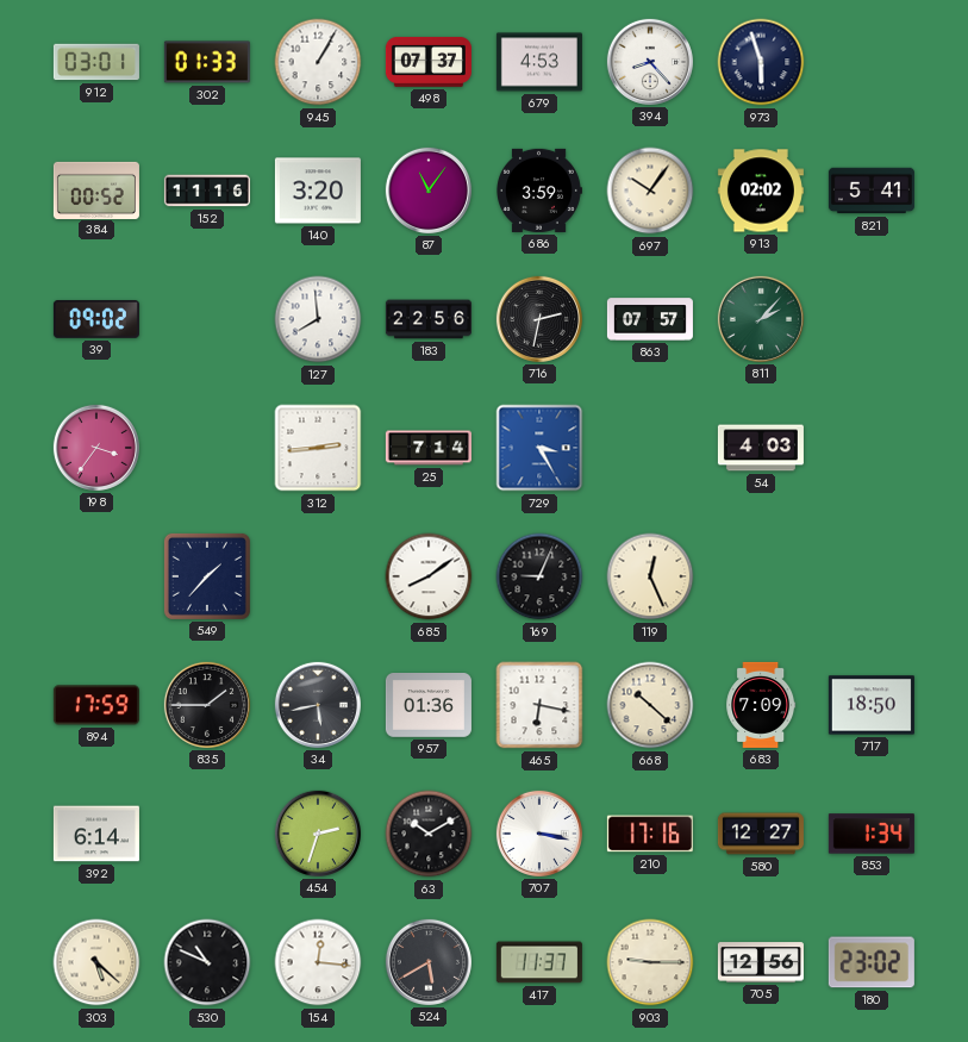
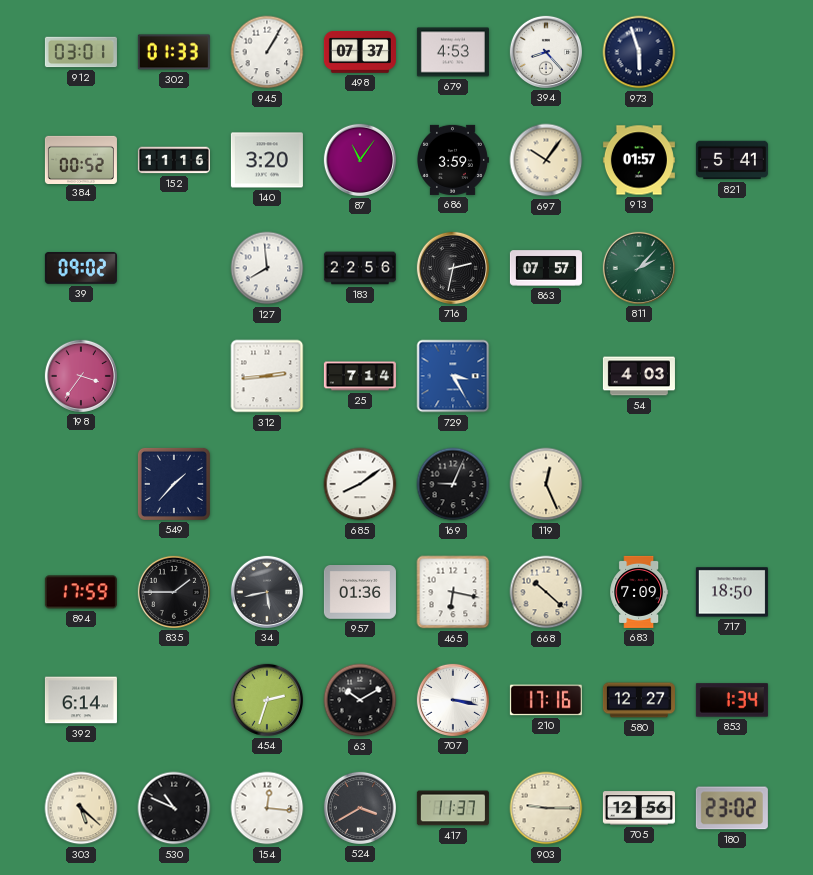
913: 02:02 -> 01:57 (639, 160)
524: 5:40 -> 3:40 (360, 808)
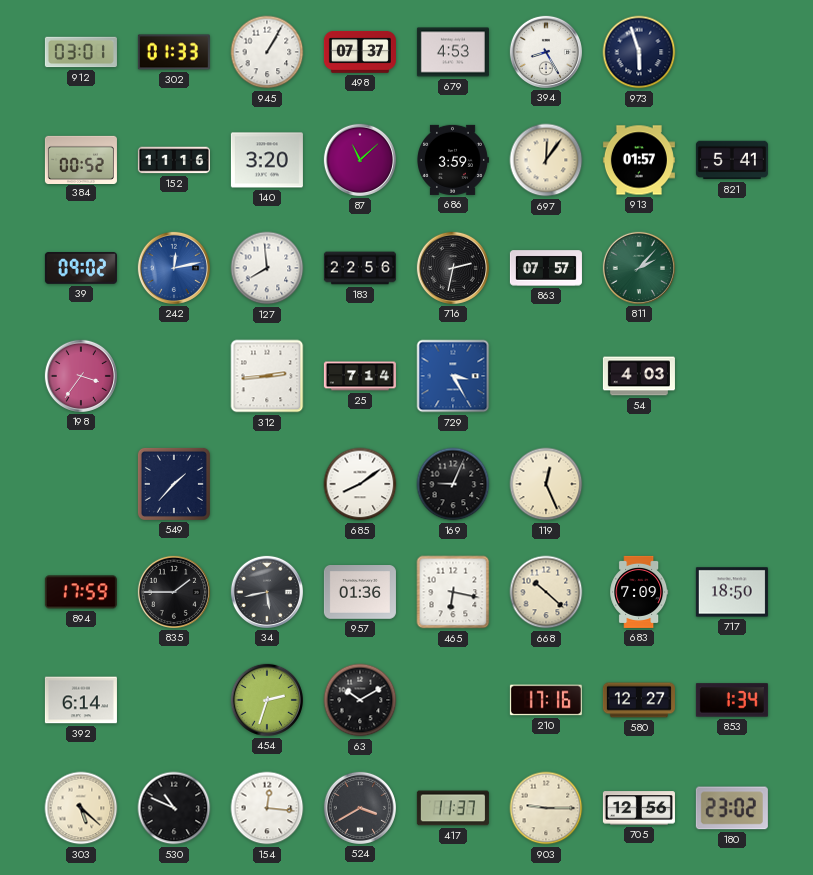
394: 8:23 -> 8:25 (546, 52)
87: 11:06 -> 11:08 (360, 160)
697: 10:06 -> 12:06 (546, 160)
242: none -> 12:13 (174, 268)
707: 3:17 -> none (453, 700)
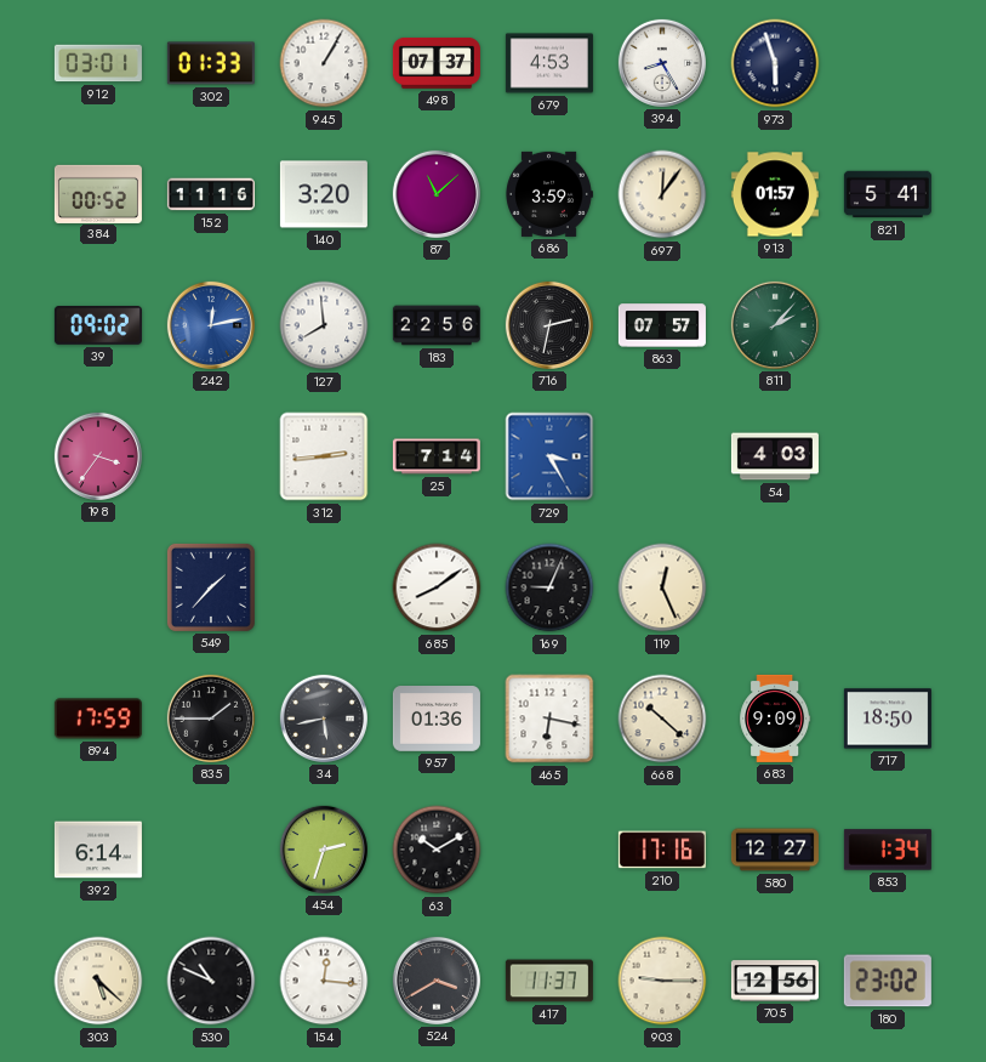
683: 7:09 -> 9:09 (775, 719)
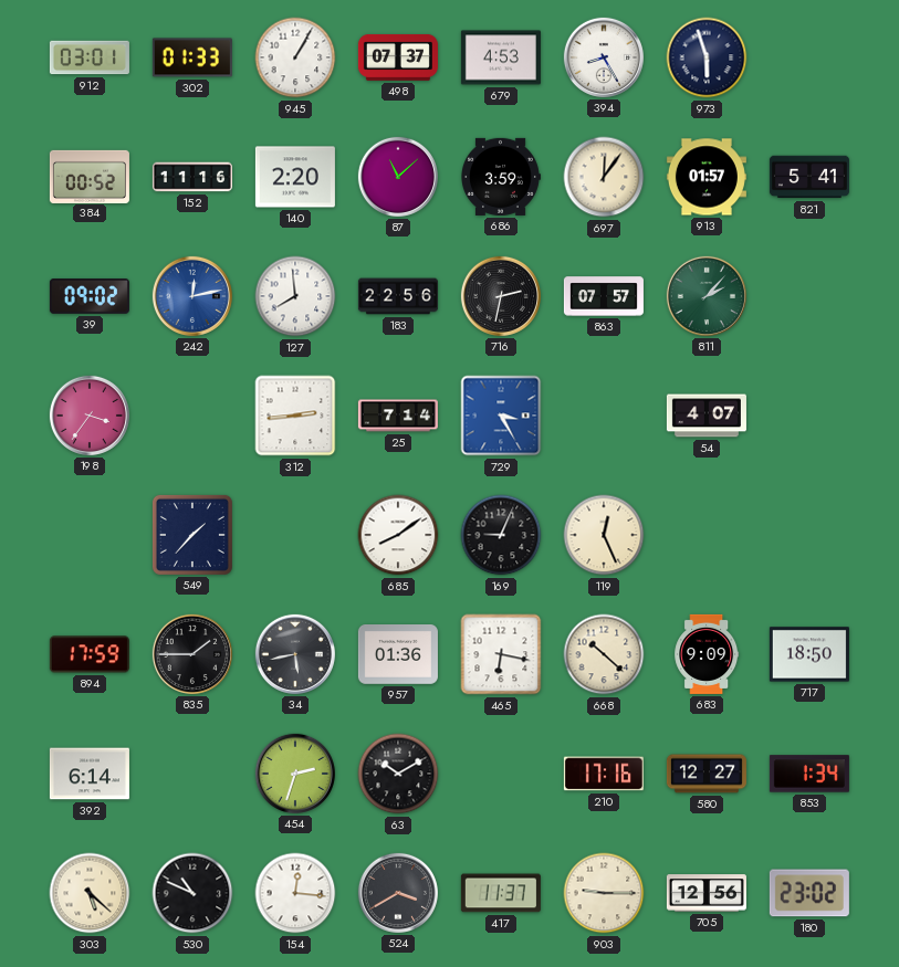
140: 3:20 -> 2:20 (295, 177)
54: 4:03 -> 4:07 (707, 416)
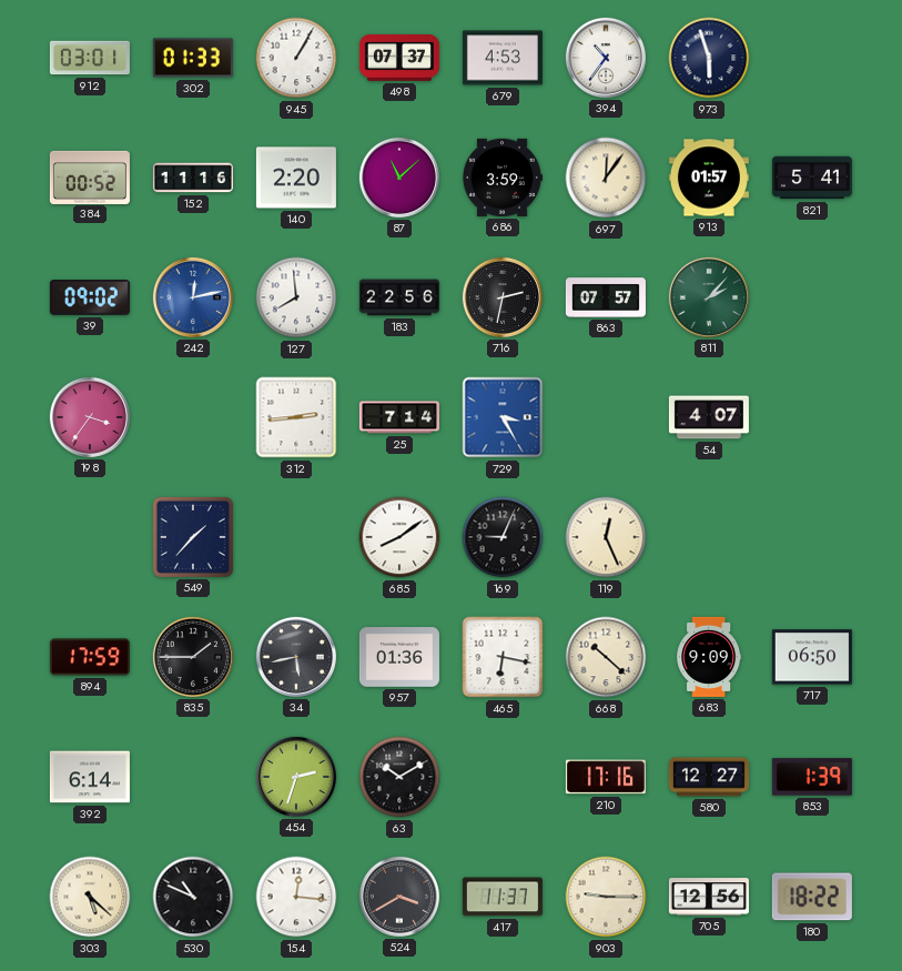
394: 8:25 -> 10:36 (606, 58)
717: 18:50 -> 06:50 (812, 657)
853: 1:34 -> 1:39 (812, 777)
180: 23:02 -> 18:22 (812, 897)
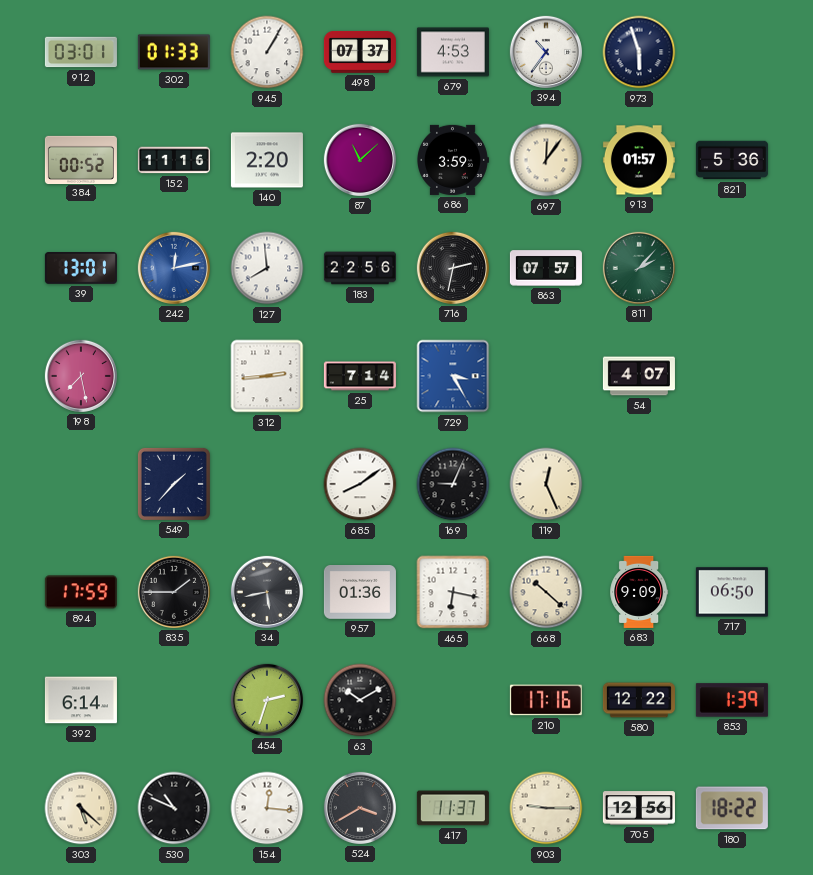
821: 5:41 -> 5:36 (732, 160)
39: 09:02 -> 13:01 (81, 268)
198: 3:36 -> 7:28 (81, 376)
580: 12:27 -> 12:22 (639, 700)
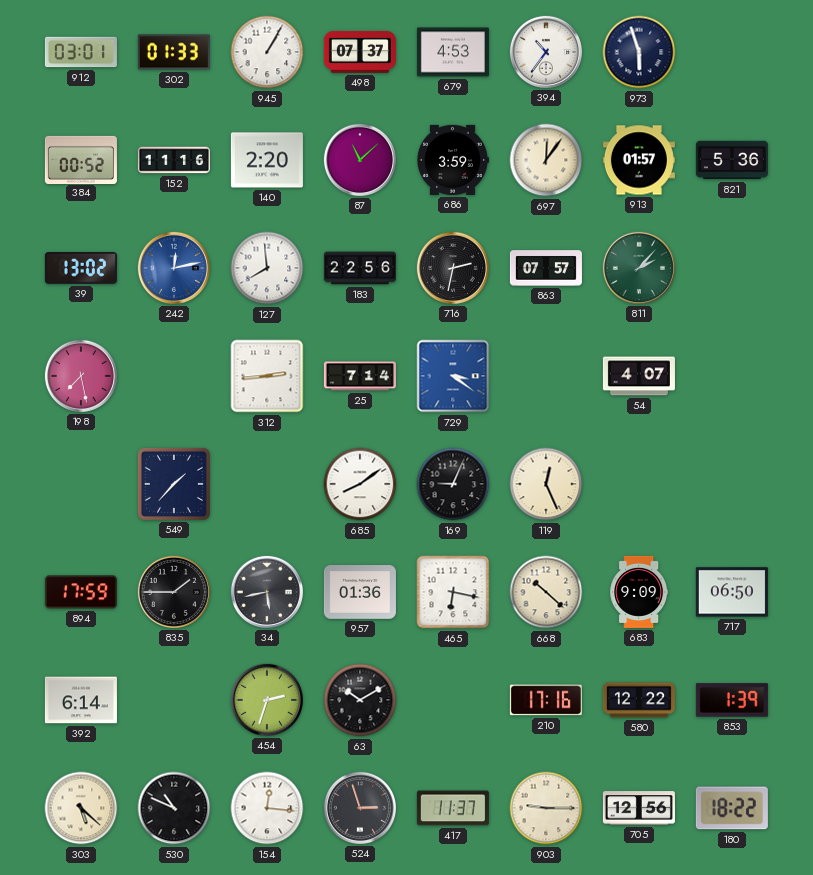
39: 13:01 -> 13:02 (81, 268)
729: 3:25 -> 3:21 (453, 376)
524: 3:40 -> 2:57 (360, 808)
